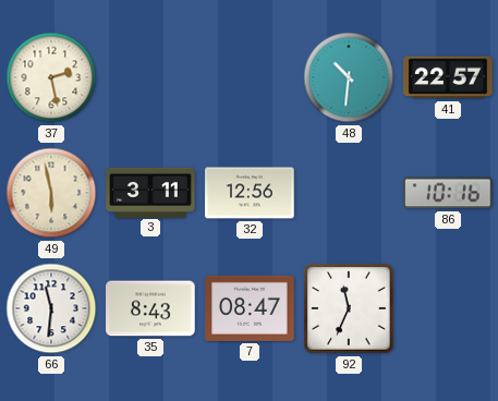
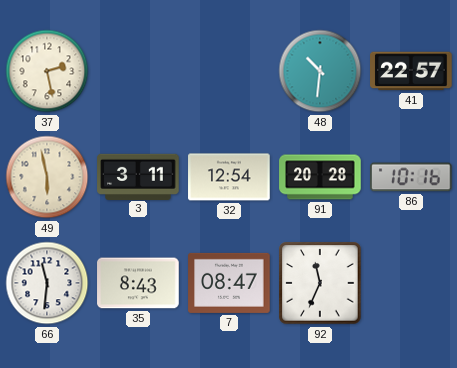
32: 12:56 -> 12:54 (229, 177)
91: none -> 20:28 (320, 177)
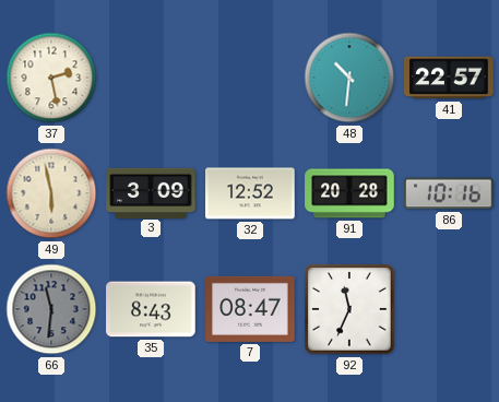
3: 3:11 -> 3:09 (151, 192)
32: 12:54 -> 12:52 (250, 193)
66 dial: white -> grey (51, 309)
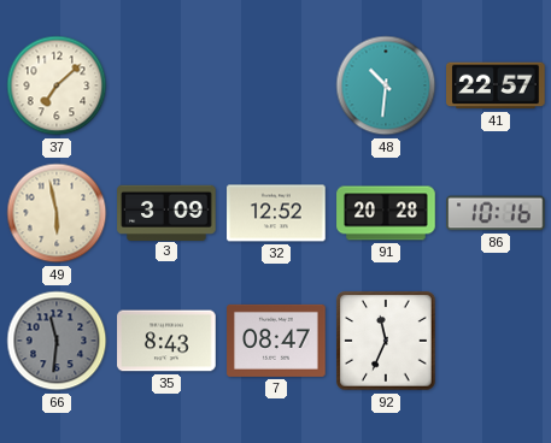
37: 2:28 -> 7:08 (57, 85)
